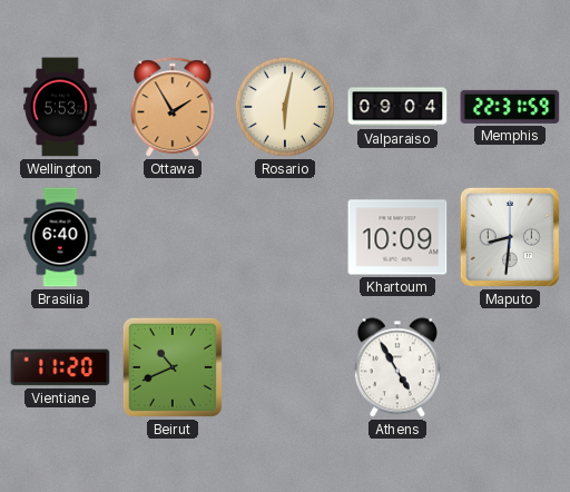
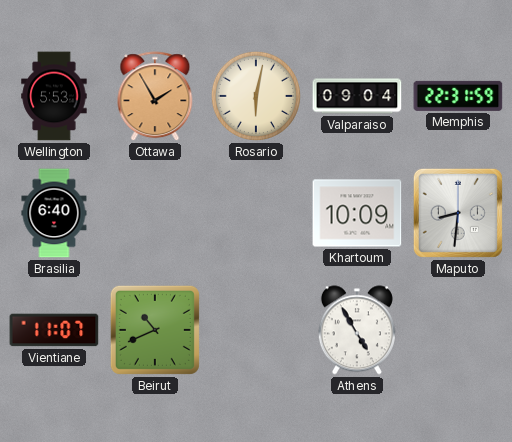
Vientiane: 11:20 -> 11:07 (54, 330)
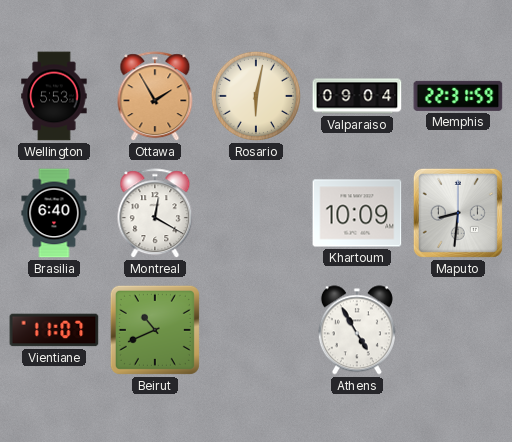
Montreal: none -> 12:20 (155, 214)
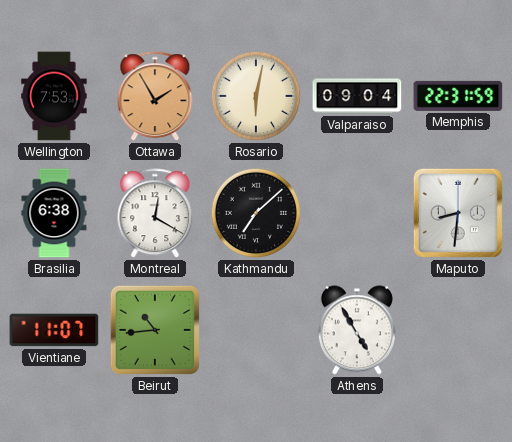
Wellington: 5:53 -> 7:53 (54, 96)
Brasilia: 6:40 -> 6:38 (54, 213)
Kathmandu: none -> 7:08 (256, 213)
Khartoum: 10:09 -> none (357, 213)
Beirut: 10:41 -> 10:44 (155, 330)
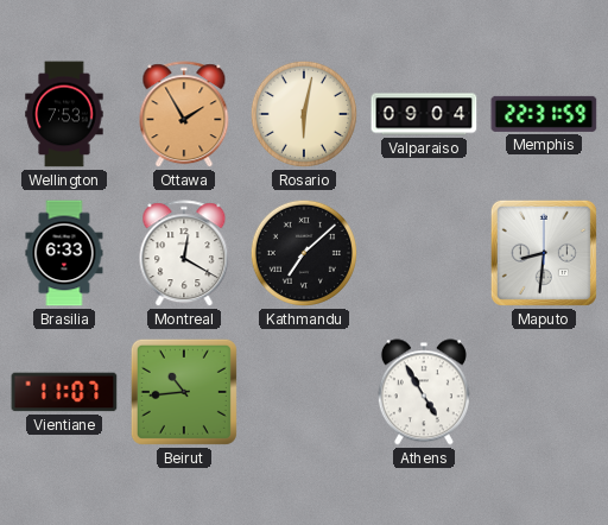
Brasilia: 6:38 -> 6:33 (64, 253)
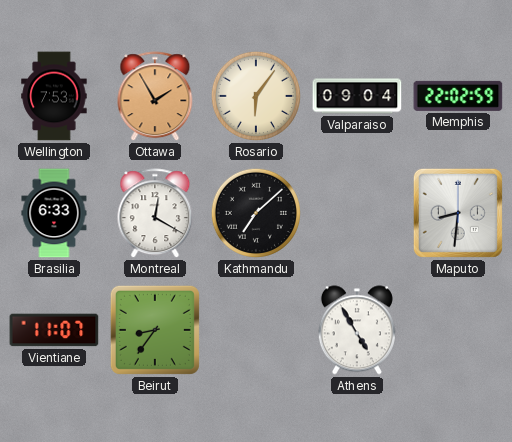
Rosario: 6:02 -> 6:06 (256, 96)
Memphis: 22:31 -> 22:02 (458, 96)
Beirut: 10:44 -> 8:36 (155, 330)
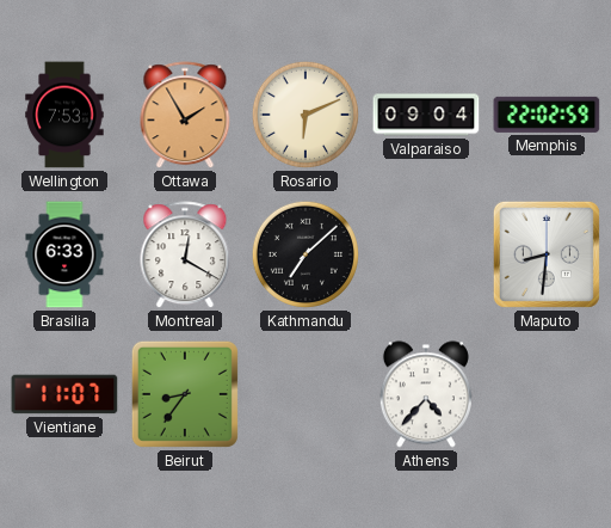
Rosario: 6:06 -> 6:11 (305, 115)
Athens: 4:55 -> 4:37 (426, 394)
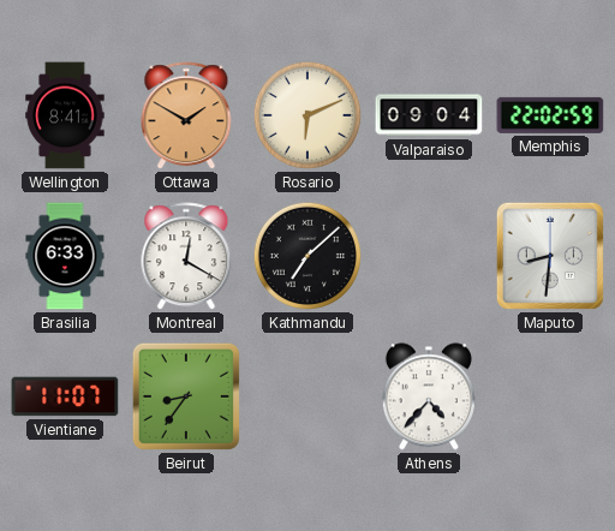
Wellington: 7:53 -> 8:41 (65, 115)
Ottawa: 1:55 -> 1:50 (186, 117)
